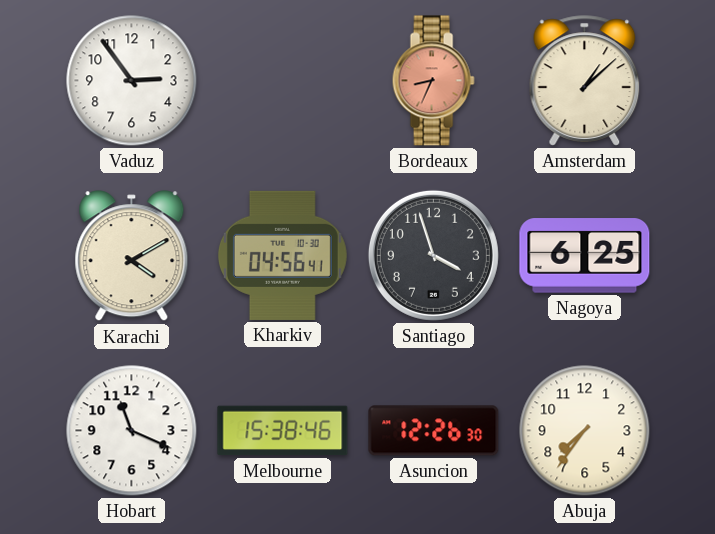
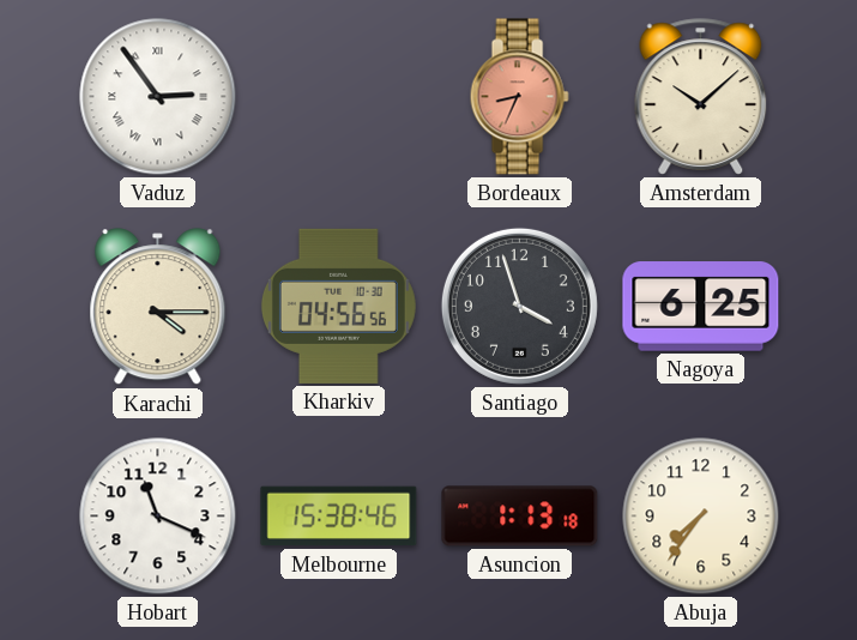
Vaduz numerals: Arabic -> Roman (158, 97)
Amsterdam: 1:08 -> 10:08 (701, 97)
Karachi: 4:10 -> 4:15 (158, 307)
Kharkiv: 04:56:41 -> 04:56:56 (338, 306)
Asuncion: 12:26 -> 1:13 (520, 517)
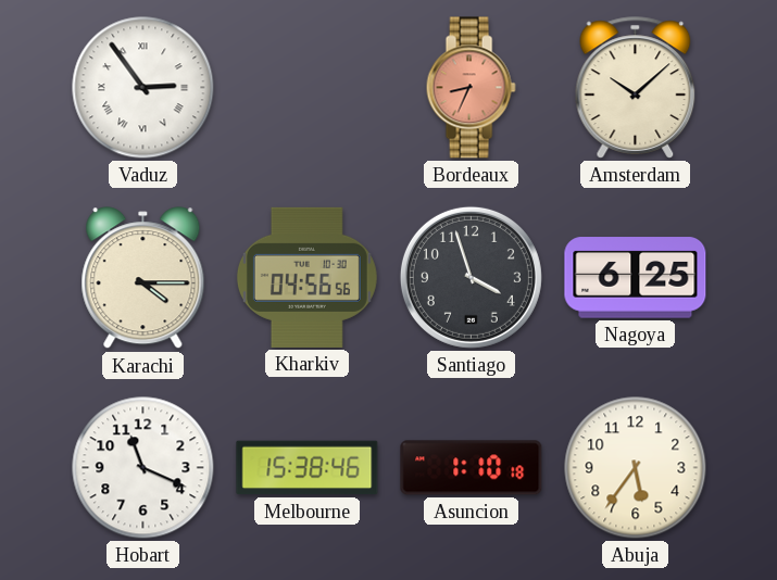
Asuncion: 1:13 -> 1:10 (472, 468)
Abuja: 7:36 -> 5:36 (636, 468)
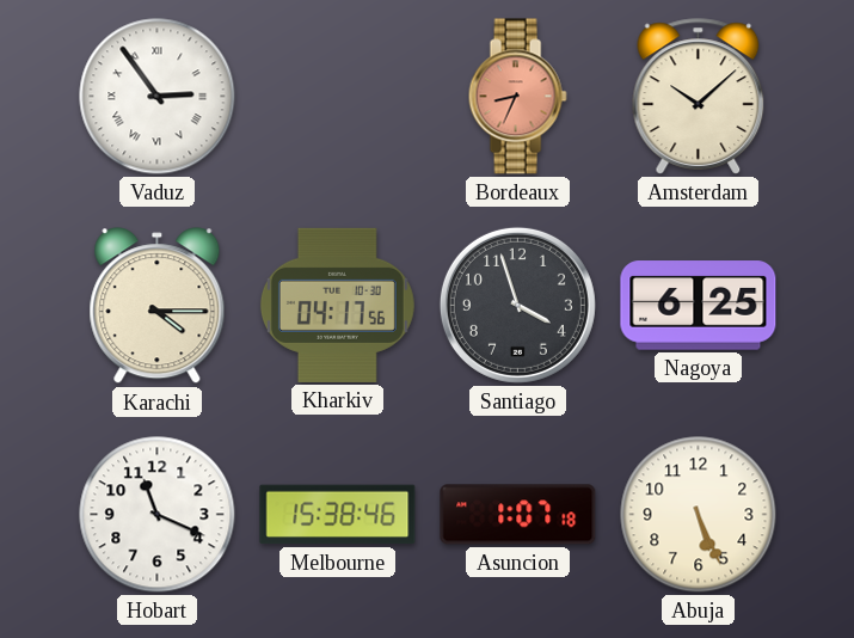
Kharkiv: 04:56 -> 04:17 (337, 305)
Asuncion: 1:10 -> 1:07 (518, 515)
Abuja: 5:36 -> 5:26 (699, 515)
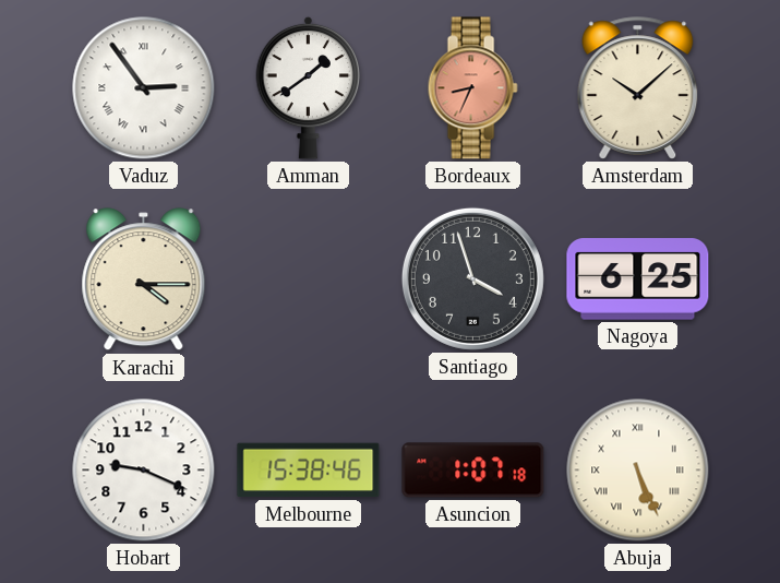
Amman: none -> 1:39 (309, 87)
Kharkiv: 04:17 -> none (337, 305)
Hobart: 11:19 -> 9:19 (144, 471)
Abuja numerals: Arabic -> Roman (638, 471)
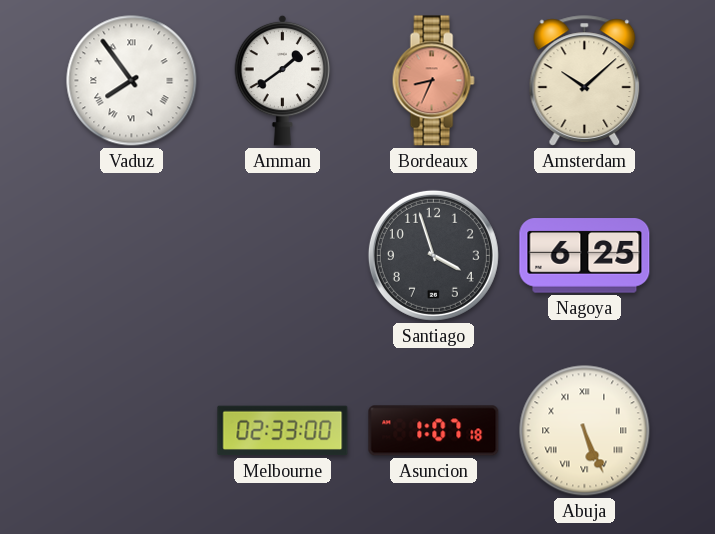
Vaduz: 2:54 -> 7:54 (132, 81)
Karachi: 4:15 -> none (144, 279)
Hobart: 9:19 -> none (144, 471)
Melbourne: 15:38 -> 02:33 (283, 431)
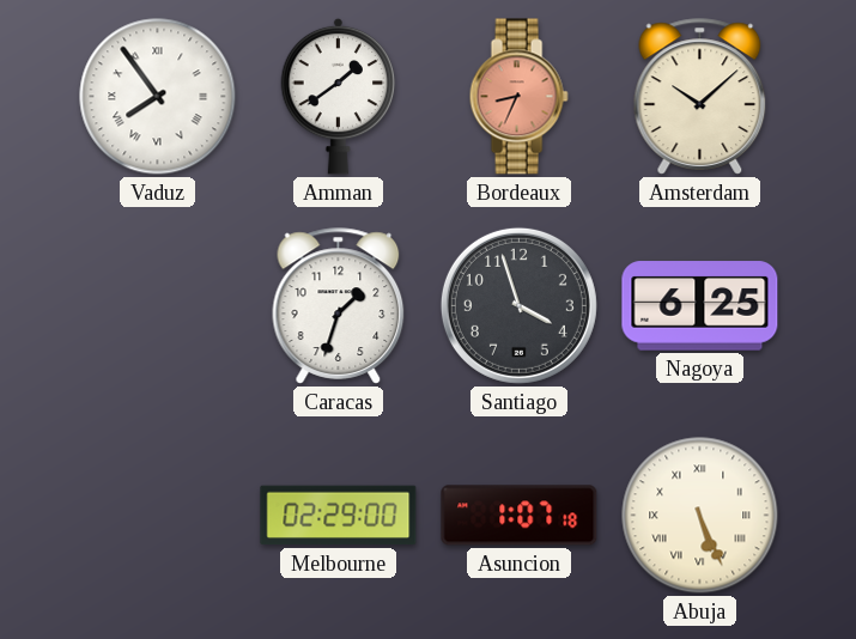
Caracas: none -> 1:33 (339, 306)
Melbourne: 02:33 -> 02:29 (339, 516)
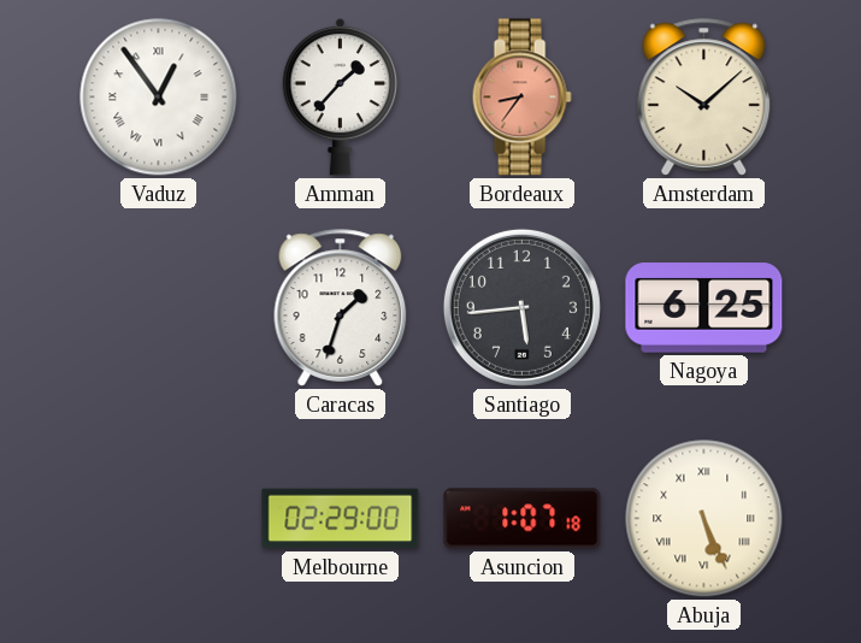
Vaduz: 7:54 -> 12:54 (159, 98)
Amman: 1:39 -> 1:37 (341, 96)
Bordeaux: 8:34 -> 8:36 (521, 98)
Santiago: 3:57 -> 5:44 (521, 307)
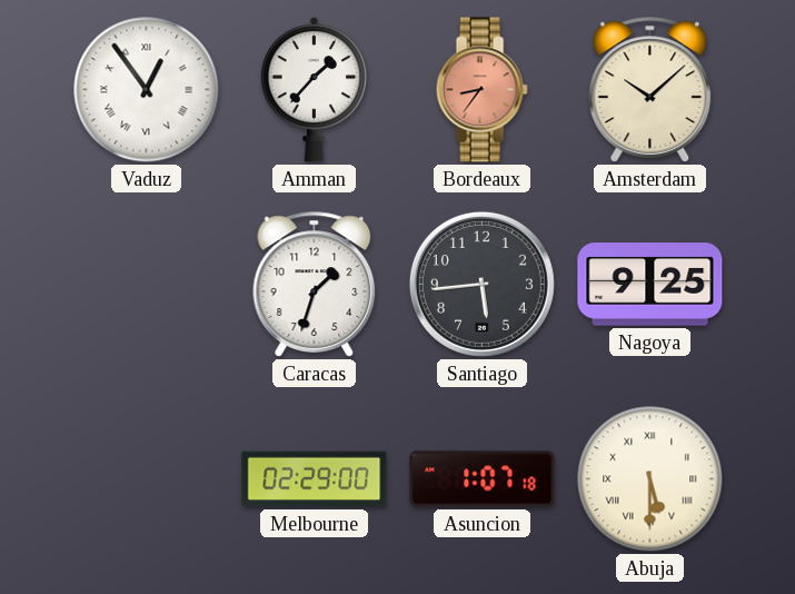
Nagoya: 6:25 -> 9:25 (650, 285)
Abuja: 5:26 -> 5:30 (650, 479)
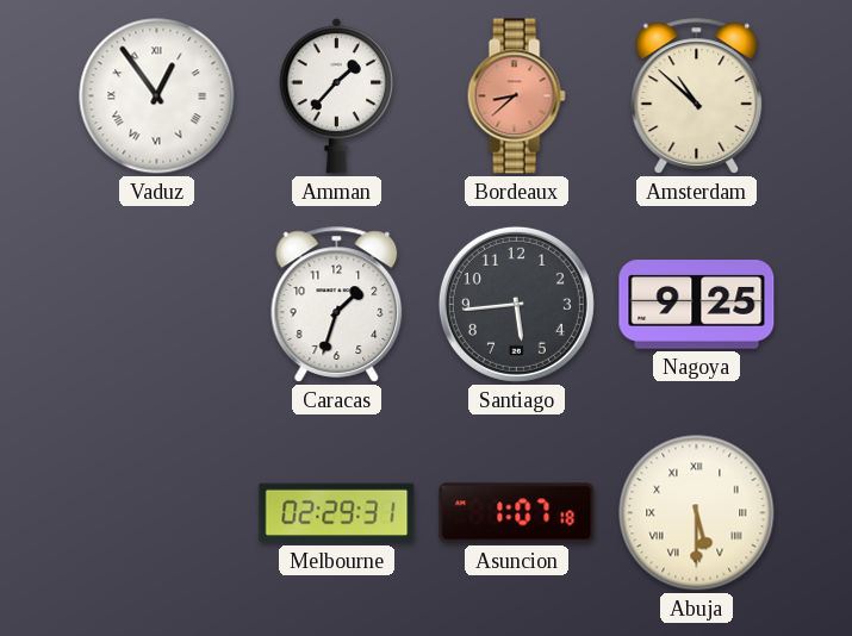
Bordeaux: 8:36 -> 8:38 (516, 96)
Amsterdam: 10:08 -> 10:52 (697, 96)
Melbourne: 02:29:00 -> 02:29:31 (337, 513)
